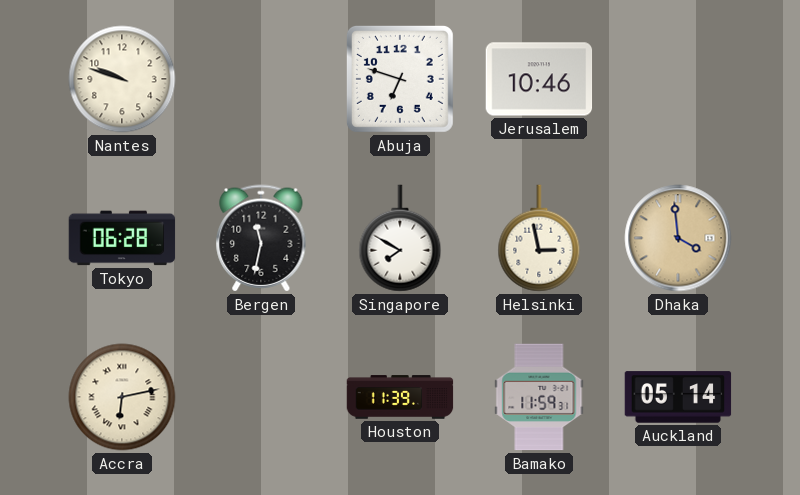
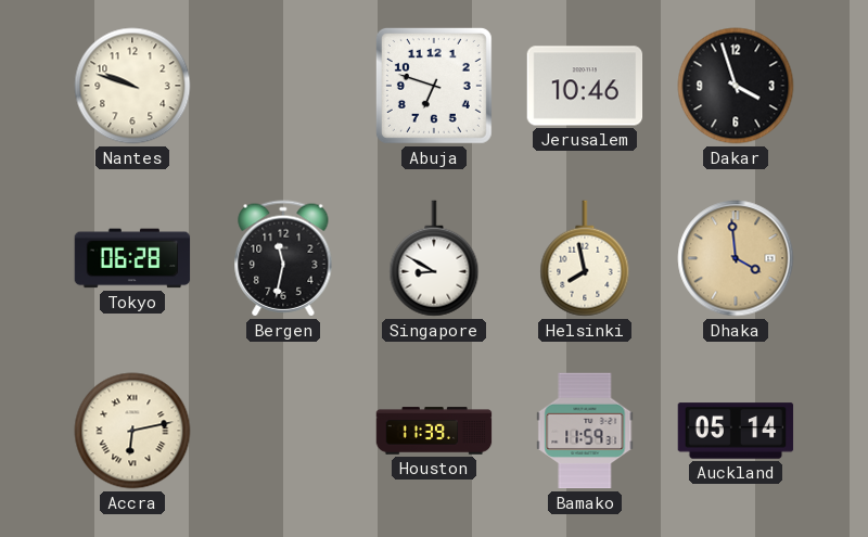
Dakar: none -> 3:57 (736, 86)
Singapore: 7:50 -> 8:50 (434, 258)
Helsinki: 2:58 -> 7:58 (585, 258)
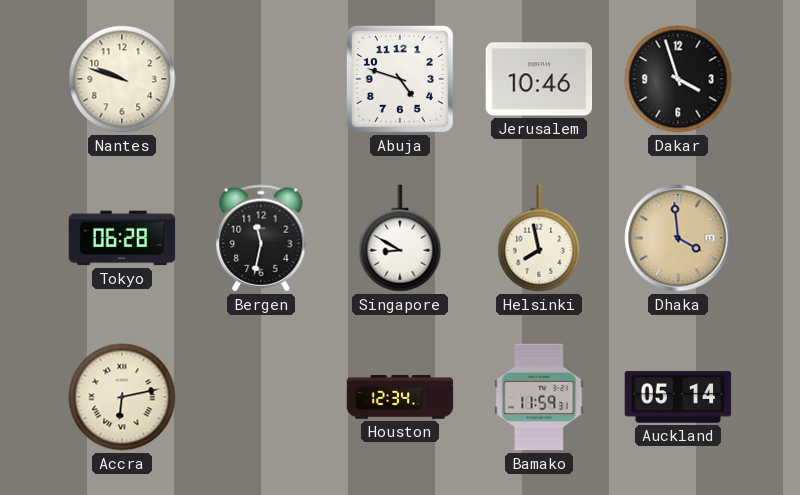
Abuja: 6:48 -> 4:48 (400, 79)
Houston: 11:39 -> 12:34 (400, 397)
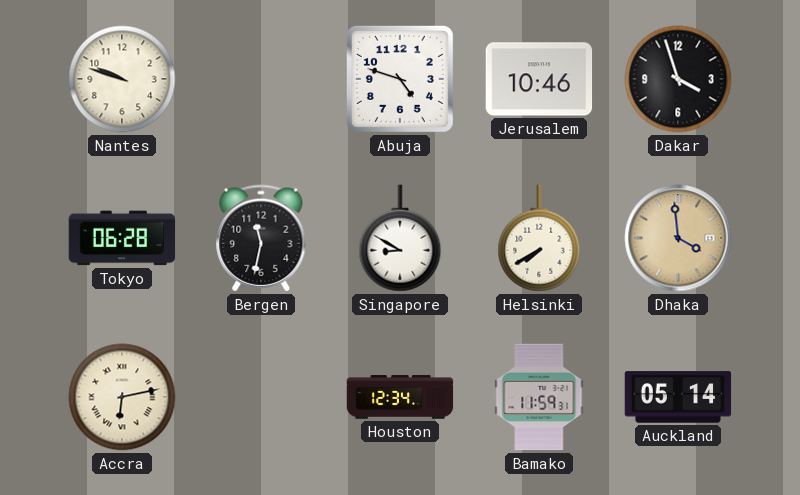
Helsinki: 7:58 -> 7:40 (539, 238)
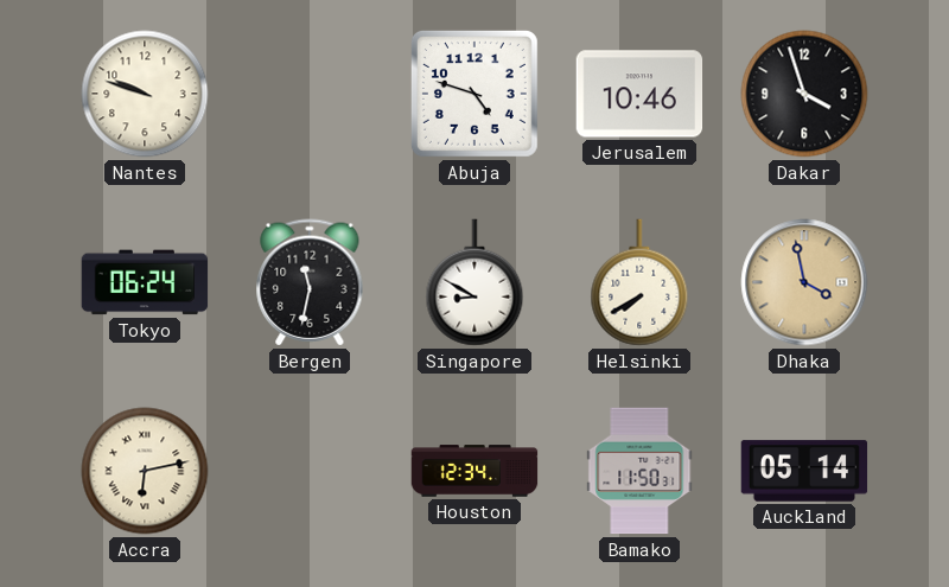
Tokyo: 06:28 -> 06:24 (145, 282)
Dhaka: 3:59 -> 3:58 (804, 282)
Bamako: 11:59 -> 11:50 (639, 471)
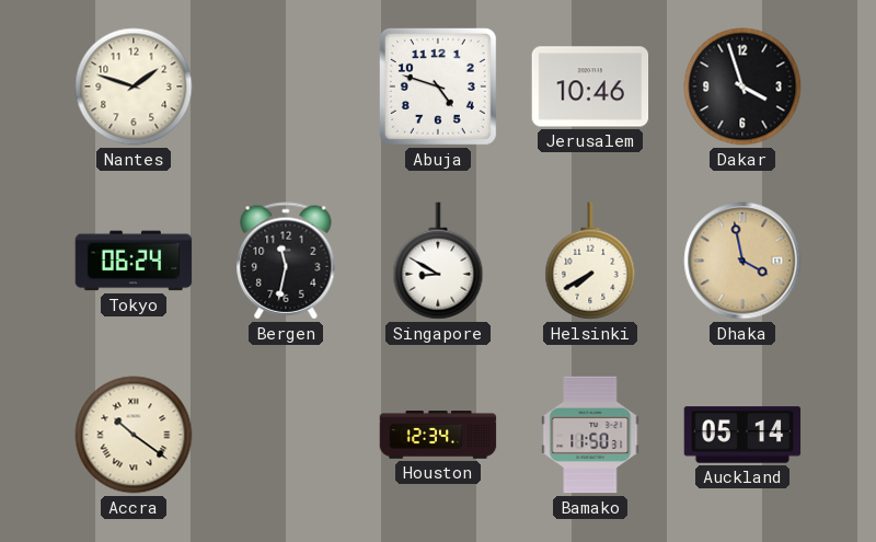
Nantes: 9:48 -> 1:48 (134, 87)
Accra: 6:13 -> 10:21 (134, 435)
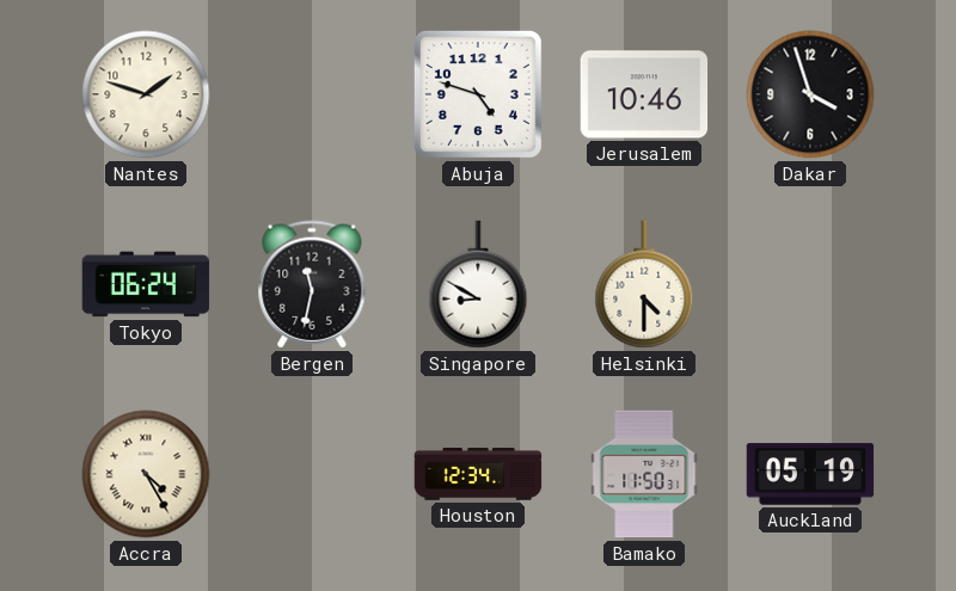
Helsinki: 7:40 -> 4:30 (644, 284)
Dhaka: 3:58 -> none (742, 261)
Accra: 10:21 -> 4:25 (146, 474)
Auckland: 05:14 -> 05:19 (810, 474)
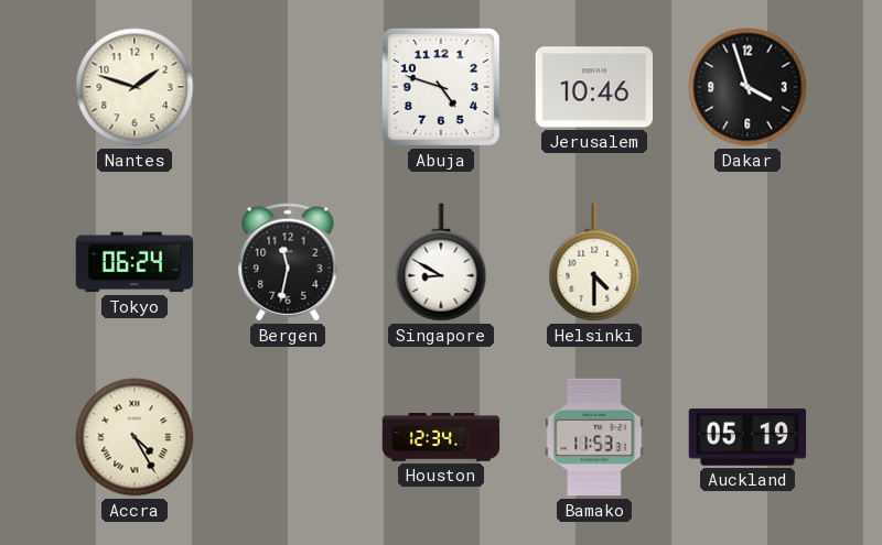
Bamako: 11:50 -> 11:53 (594, 437)
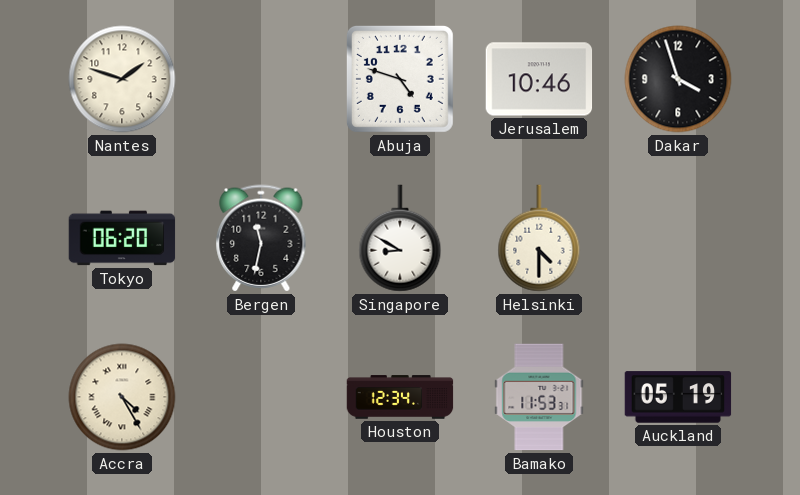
Tokyo: 06:24 -> 06:20 (122, 238)
